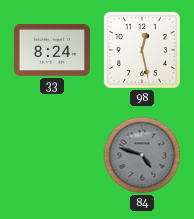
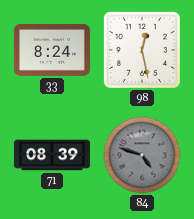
71: none -> 08:39 (52, 155)
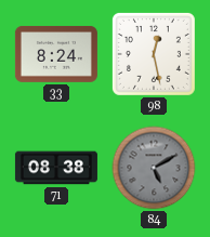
71: 08:39 -> 08:38 (56, 168)
84: 4:48 -> 5:10 (154, 168)
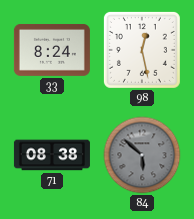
84: 5:10 -> 5:52 (142, 155)
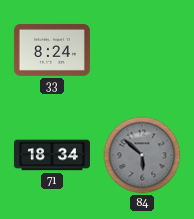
98: 12:28 -> none (142, 50)
71: 08:38 -> 18:34 (52, 155)
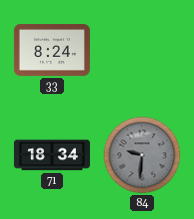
84: 5:52 -> 9:31 (142, 155)
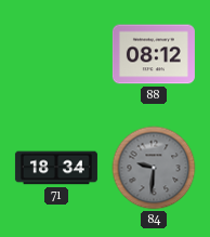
33: 8:24 -> none (52, 50)
88: none -> 08:12 (154, 54)
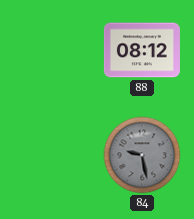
71: 18:34 -> none (56, 168)
84: 9:31 -> 9:28 (142, 155)
